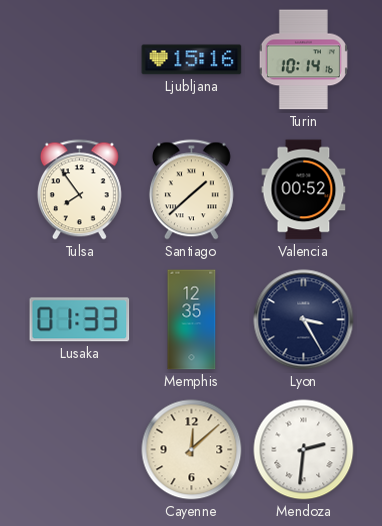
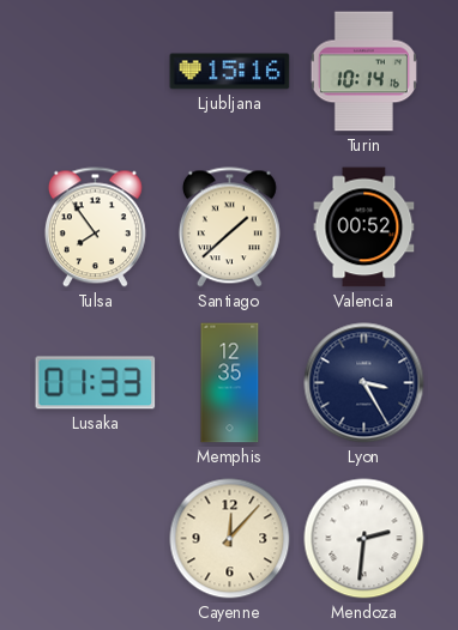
Cayenne: 12:08 -> 12:07 (230, 539)
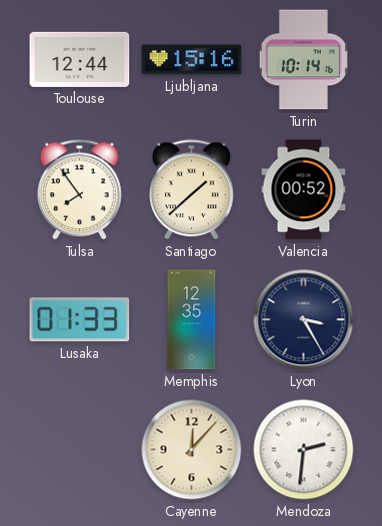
Toulouse: none -> 12:44 (80, 59)
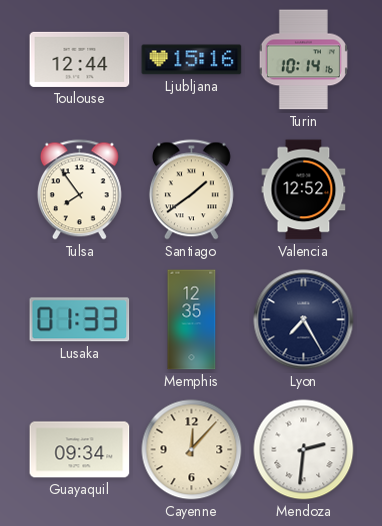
Santiago: 1:38 -> 1:39 (191, 190)
Valencia: 00:52 -> 12:52 (304, 190)
Lyon: 3:25 -> 7:25 (304, 320)
Guayaquil: none -> 09:34 (80, 450)
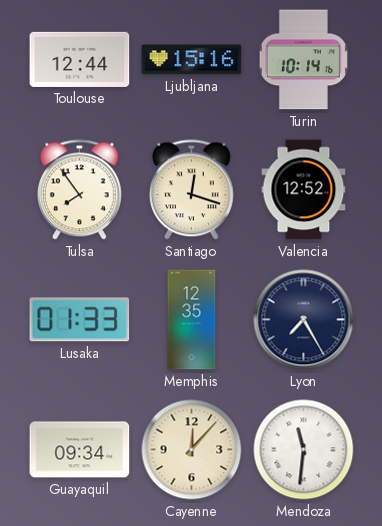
Santiago: 1:39 -> 12:18 (191, 190)
Mendoza: 2:31 -> 11:31 (304, 450)
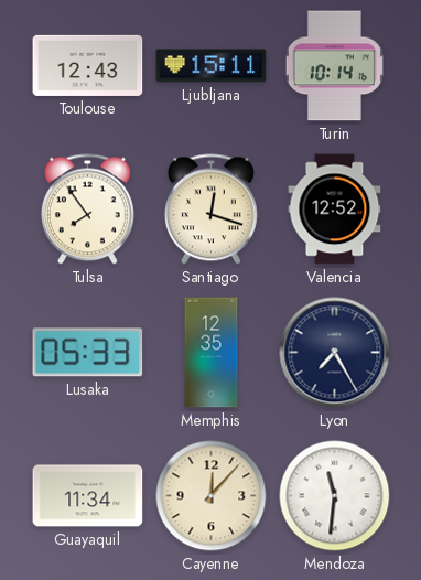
Toulouse: 12:44 -> 12:43 (88, 65)
Ljubljana: 15:16 -> 15:11 (212, 66)
Lusaka: 01:33 -> 05:33 (88, 353)
Guayaquil: 09:34 -> 11:34 (88, 496)
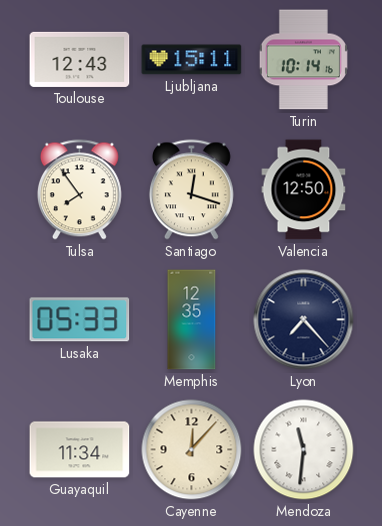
Valencia: 12:52 -> 12:50 (304, 190)
Lyon: 7:25 -> 7:23 (304, 320)
